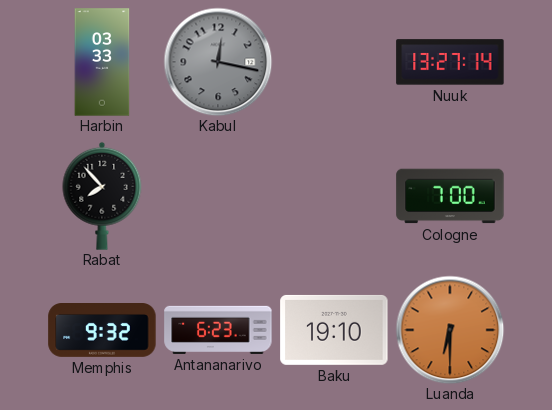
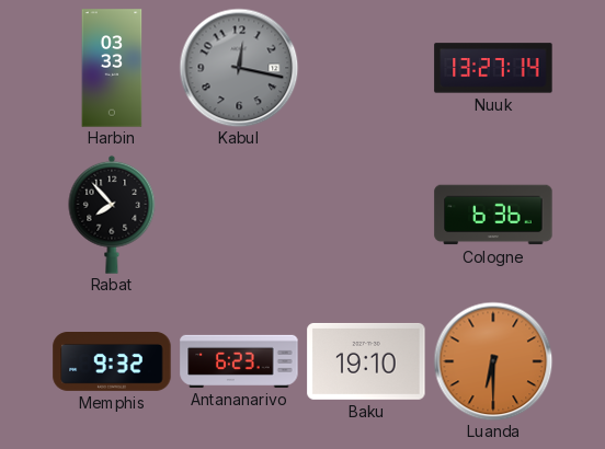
Cologne: 7:00 -> 6:36 (493, 215)
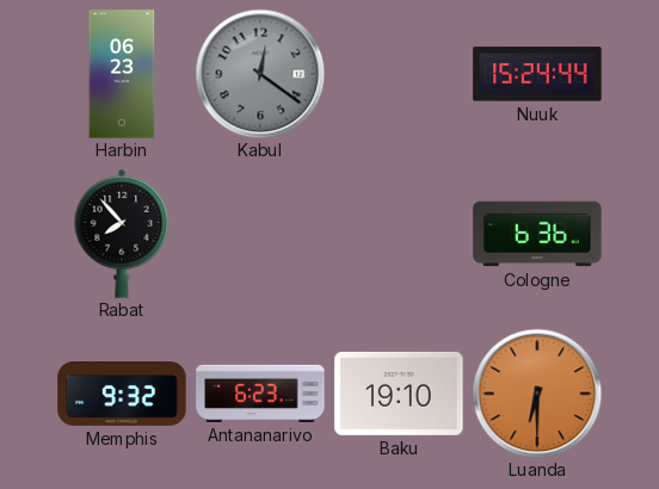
Harbin: 03:33 -> 06:23 (122, 74)
Kabul: 12:17 -> 12:21 (260, 74)
Nuuk: 13:27 -> 15:24 (537, 74)
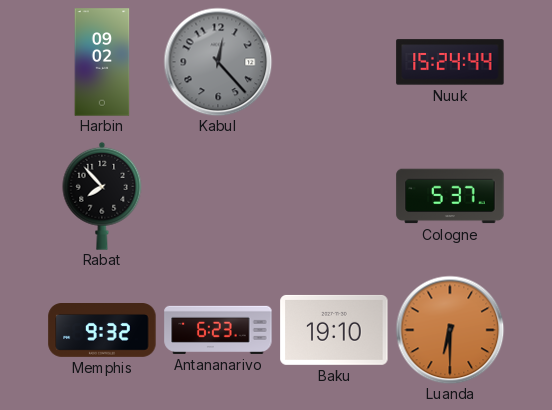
Harbin: 06:23 -> 09:02 (102, 62)
Kabul: 12:21 -> 12:23 (218, 62)
Cologne: 6:36 -> 5:37 (450, 196)
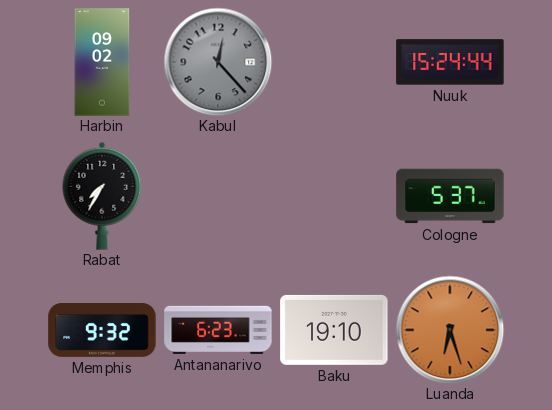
Rabat: 7:53 -> 7:35 (102, 196)
Luanda: 6:30 -> 6:27 (450, 330)
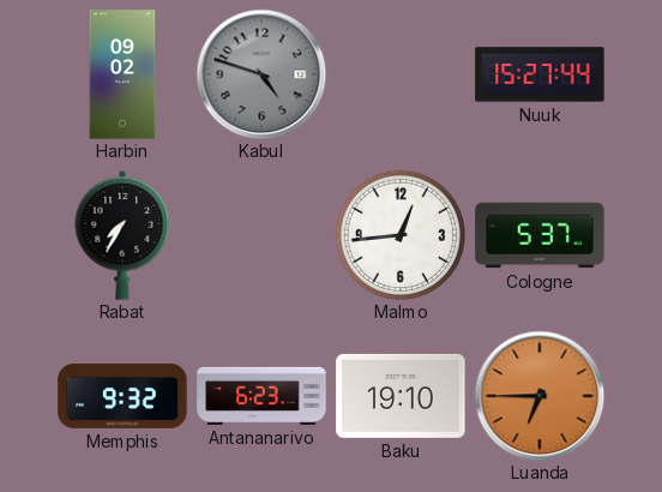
Kabul: 12:23 -> 4:48 (261, 74)
Nuuk: 15:24 -> 15:27 (540, 74)
Malmo: none -> 12:44 (401, 235)
Luanda: 6:27 -> 6:45 (540, 396)
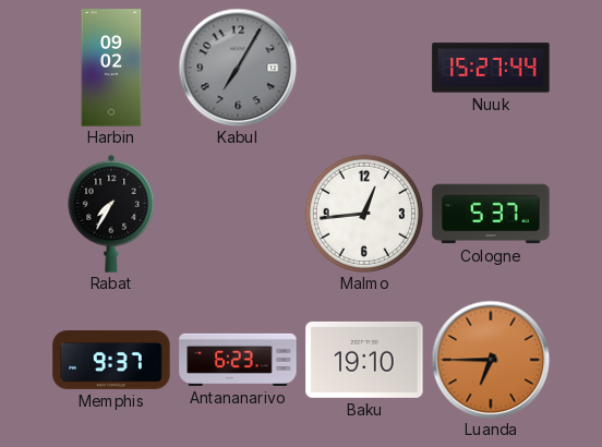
Kabul: 4:48 -> 7:05 (238, 68)
Memphis: 9:32 -> 9:37 (111, 361)
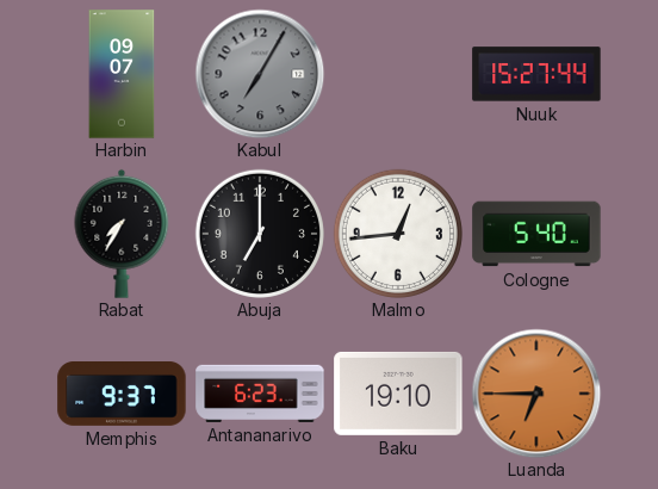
Harbin: 09:02 -> 09:07 (122, 74)
Abuja: none -> 7:00 (260, 234)
Cologne: 5:37 -> 5:40 (536, 234)
